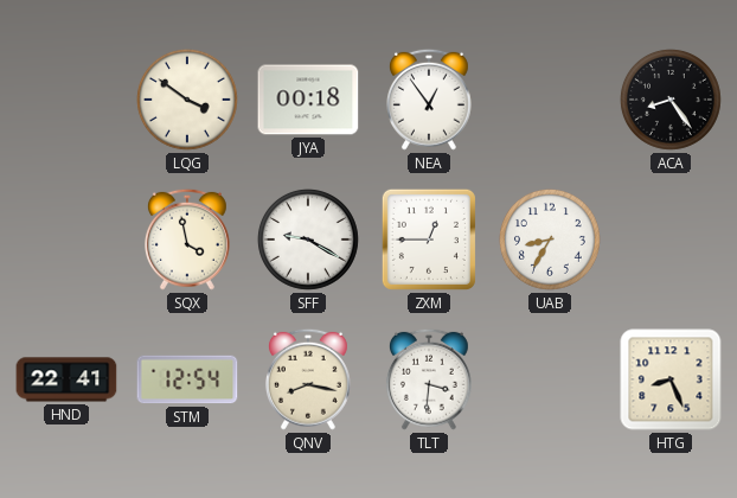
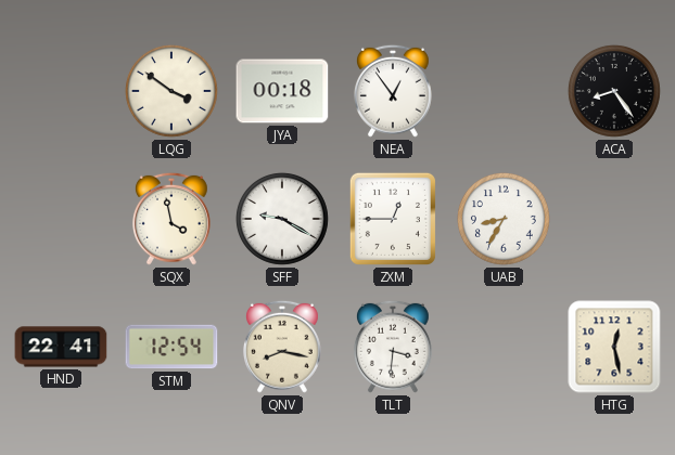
HTG: 8:26 -> 12:28 (614, 347)
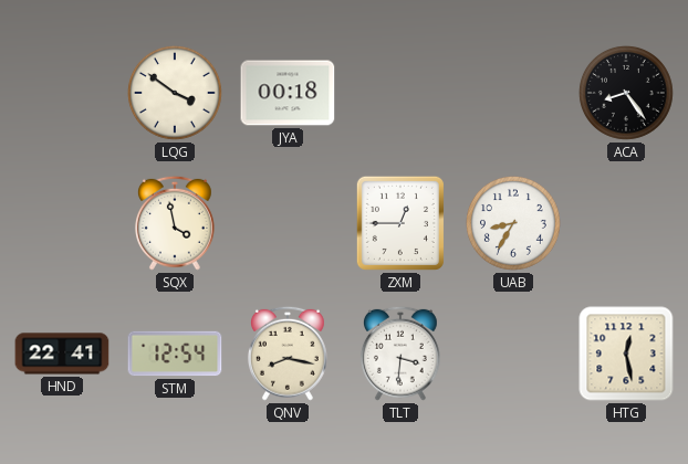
NEA: 12:54 -> none (393, 91)
SFF: 9:20 -> none (282, 219)
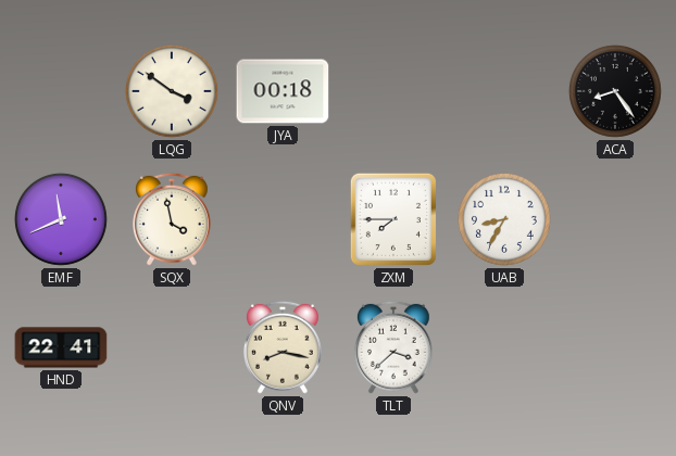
EMF: none -> 11:41 (61, 219)
ZXM: 12:45 -> 7:45 (393, 219)
STM: 12:54 -> none (175, 354)
TLT: 3:31 -> 3:38 (393, 347)
HTG: 12:28 -> none (626, 354)
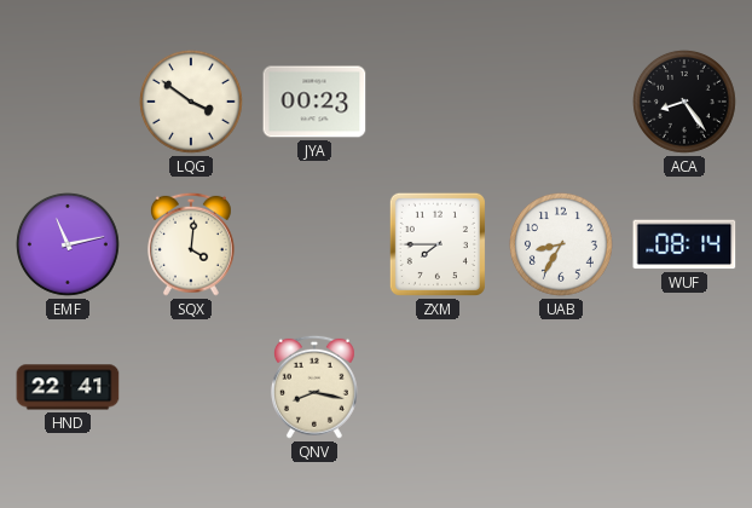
JYA: 00:18 -> 00:23 (314, 102)
EMF: 11:41 -> 11:13 (68, 244)
SQX: 3:58 -> 4:01 (191, 244)
WUF: none -> 08:14 (684, 244)
TLT: 3:38 -> none (393, 347)
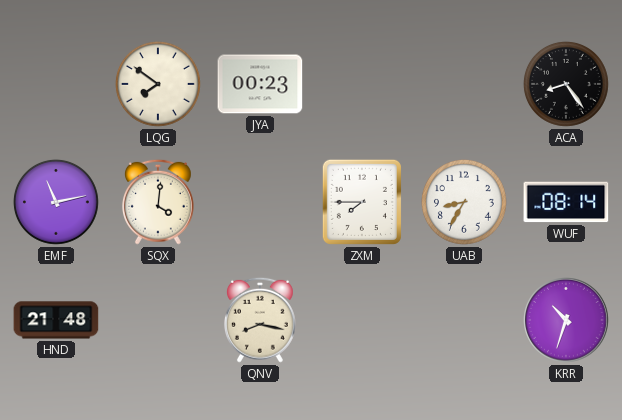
LQG: 3:51 -> 7:51 (158, 84)
HND: 22:41 -> 21:48 (56, 320)
KRR: none -> 10:33 (566, 320)
